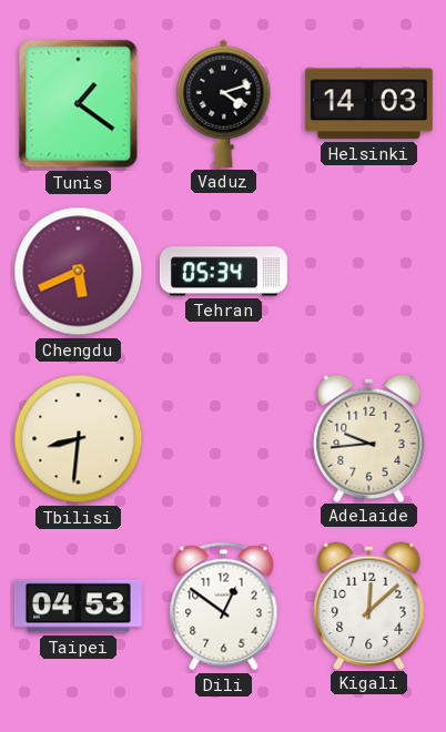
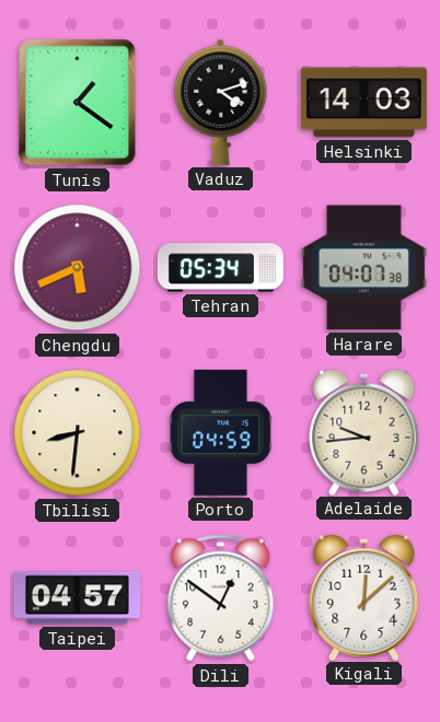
Harare: none -> 04:07 (363, 268)
Porto: none -> 04:59 (220, 432)
Taipei: 04:53 -> 04:57 (77, 598)
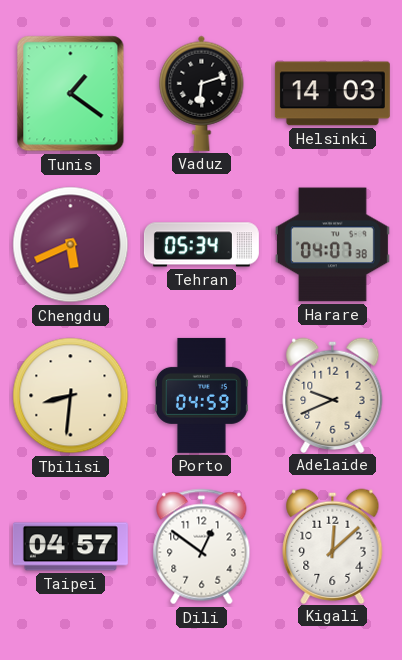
Vaduz: 4:12 -> 6:12 (202, 93)
Adelaide: 9:44 -> 9:41 (333, 395)
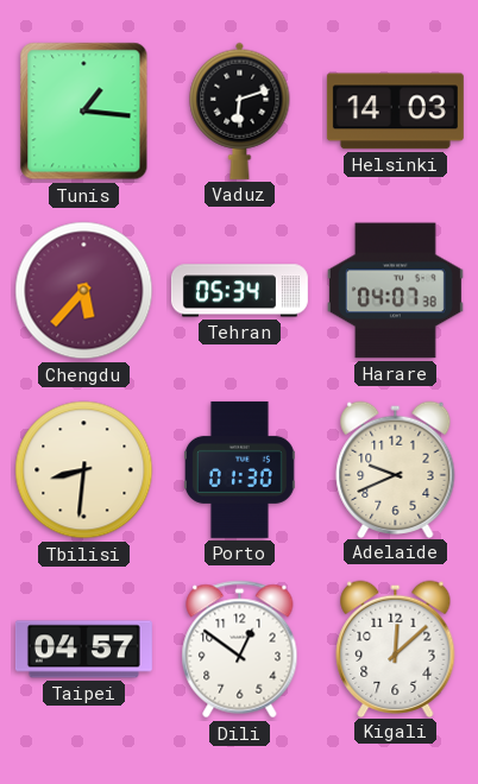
Tunis: 1:21 -> 1:16 (84, 112)
Chengdu: 5:41 -> 5:37 (84, 291)
Porto: 04:59 -> 01:30 (239, 469)
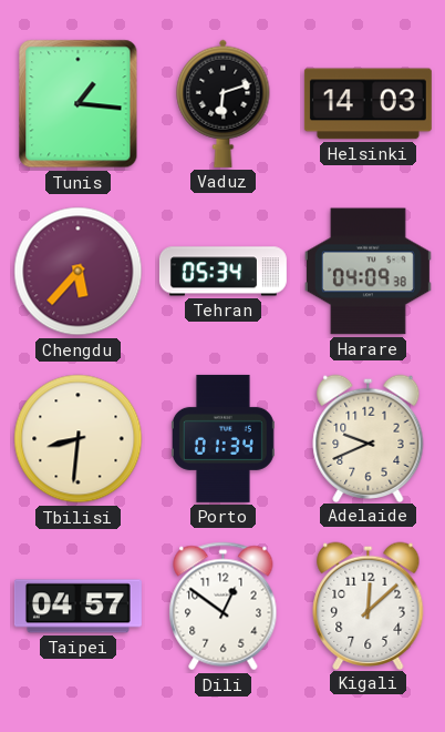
Harare: 04:07 -> 04:09 (368, 272)
Porto: 01:30 -> 01:34 (222, 438)
